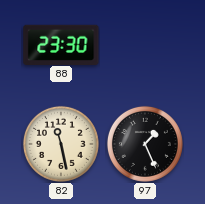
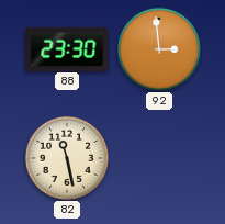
92: none -> 2:59 (159, 49)
97: 1:26 -> none (145, 144)
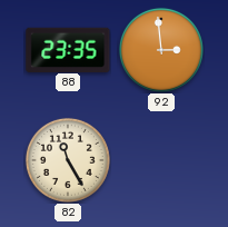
88: 23:30 -> 23:35 (68, 49)
82: 11:28 -> 11:25 (68, 160)
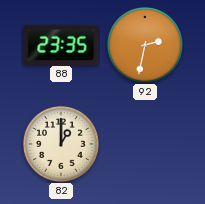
92: 2:59 -> 2:32 (145, 45)
82: 11:25 -> 1:00 (61, 144)
